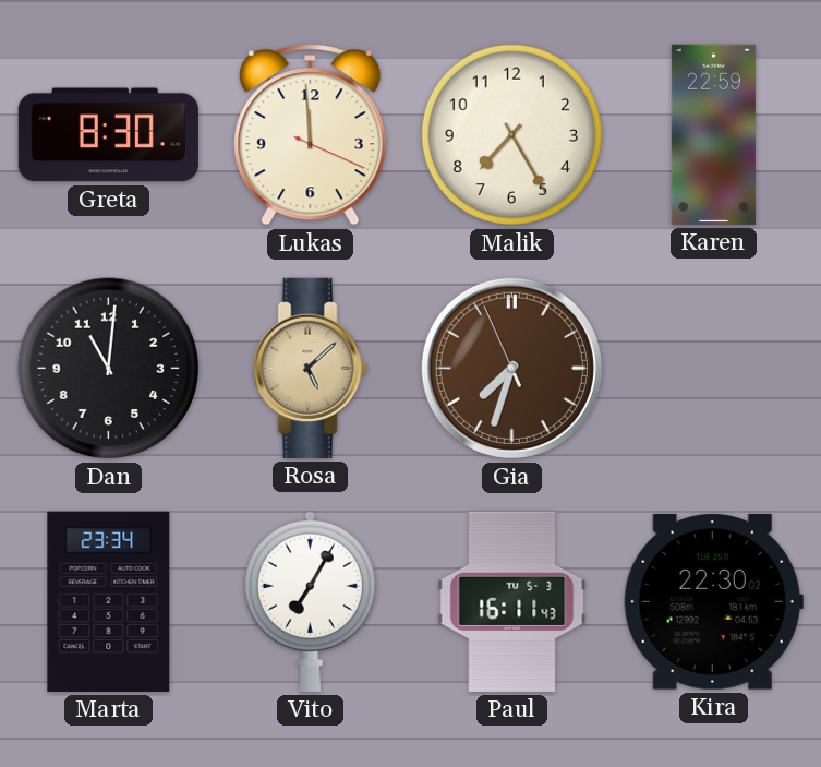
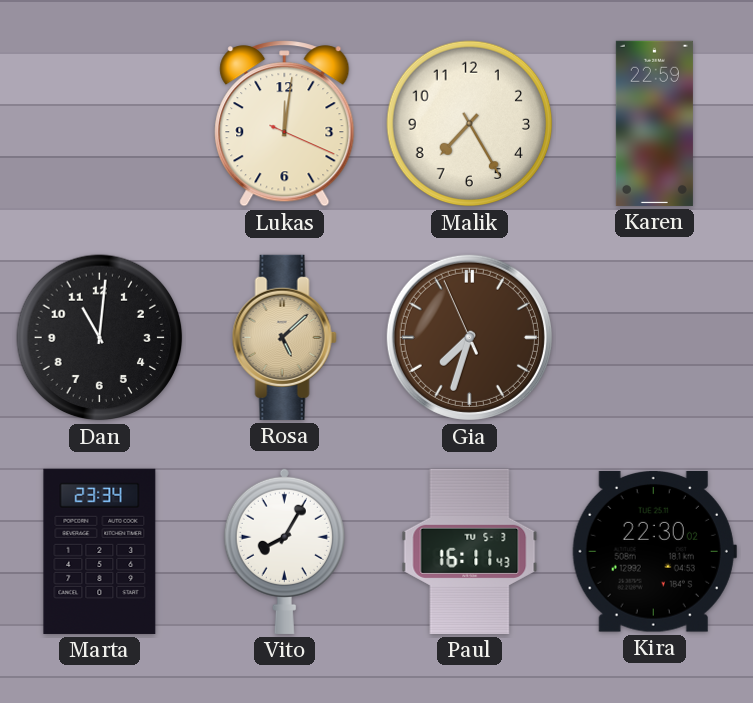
Greta: 8:30 -> none (108, 135)
Lukas: 11:59 -> 12:01 (285, 124)
Vito: 7:05 -> 8:05 (284, 551)
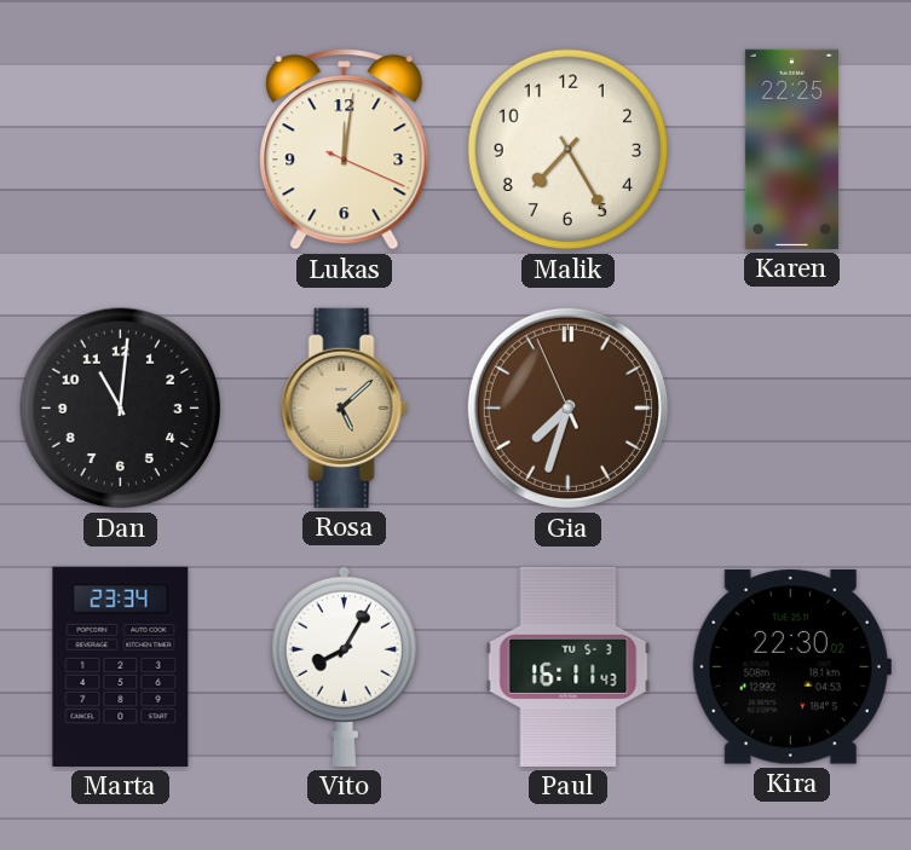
Karen: 22:59 -> 22:25 (791, 149)
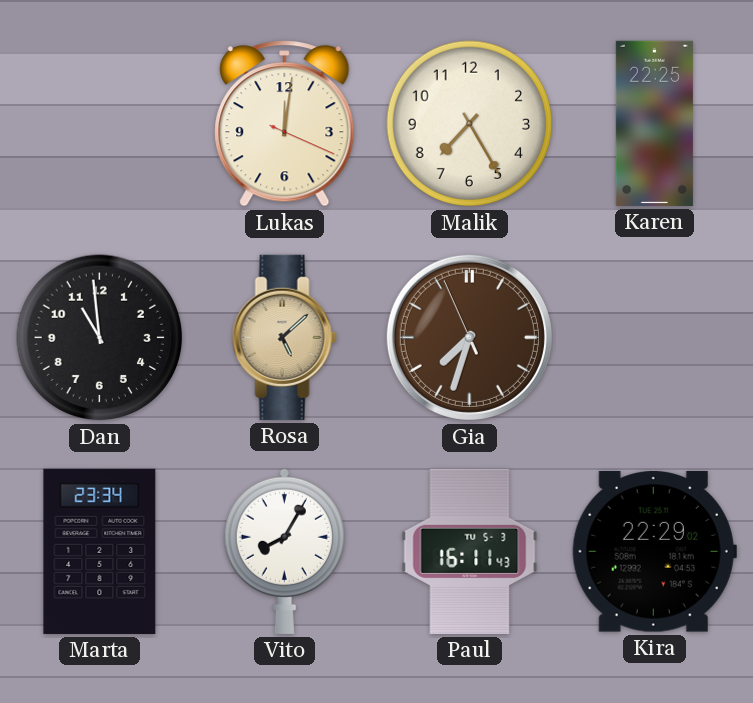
Dan: 11:01 -> 10:59 (100, 338)
Kira: 22:30 -> 22:29 (654, 552)
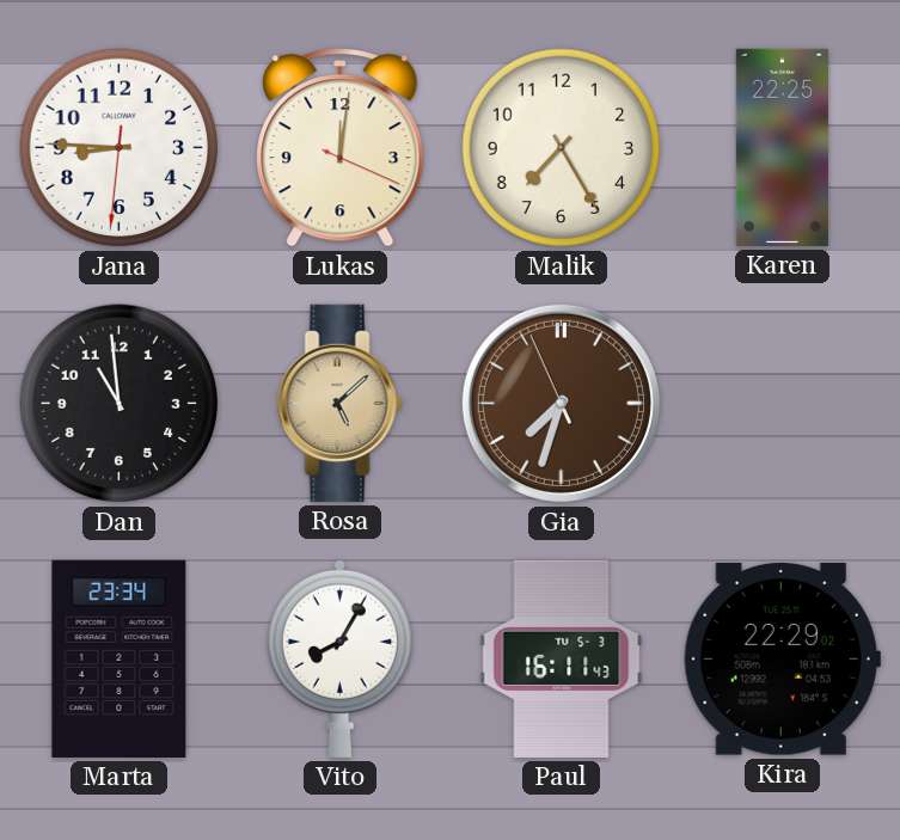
Jana: none -> 8:45 (120, 148)
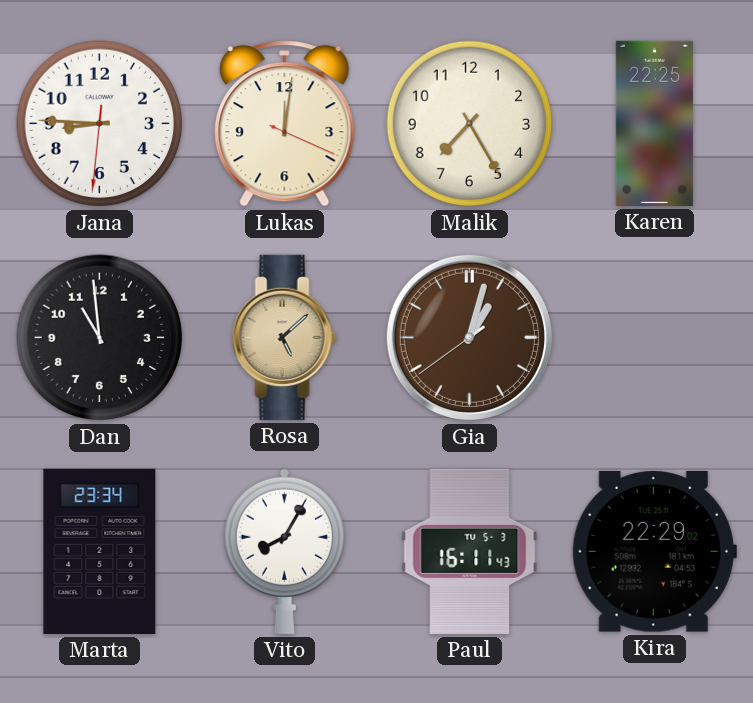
Gia: 7:32 -> 1:02 (469, 337)
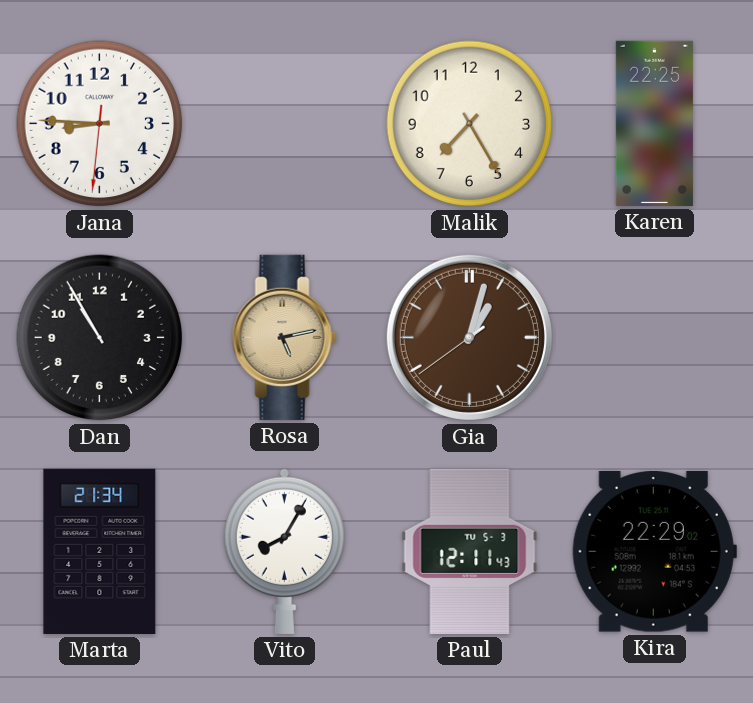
Lukas: 12:01 -> none (285, 124)
Dan: 10:59 -> 10:55 (100, 338)
Rosa: 5:08 -> 5:13 (284, 337)
Marta: 23:34 -> 21:34 (100, 551)
Paul: 16:11 -> 12:11 (470, 551)
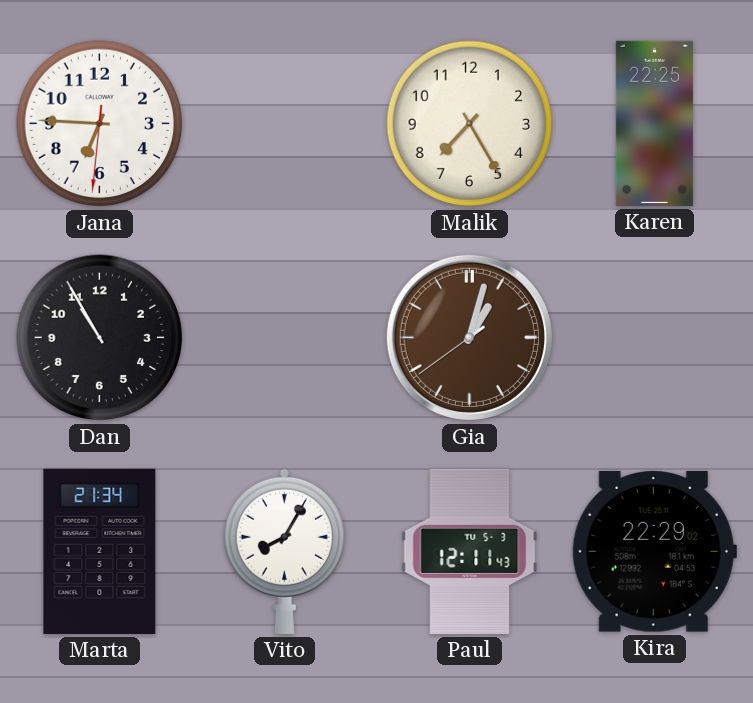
Jana: 8:45 -> 6:45 (100, 124)
Rosa: 5:13 -> none (284, 337)
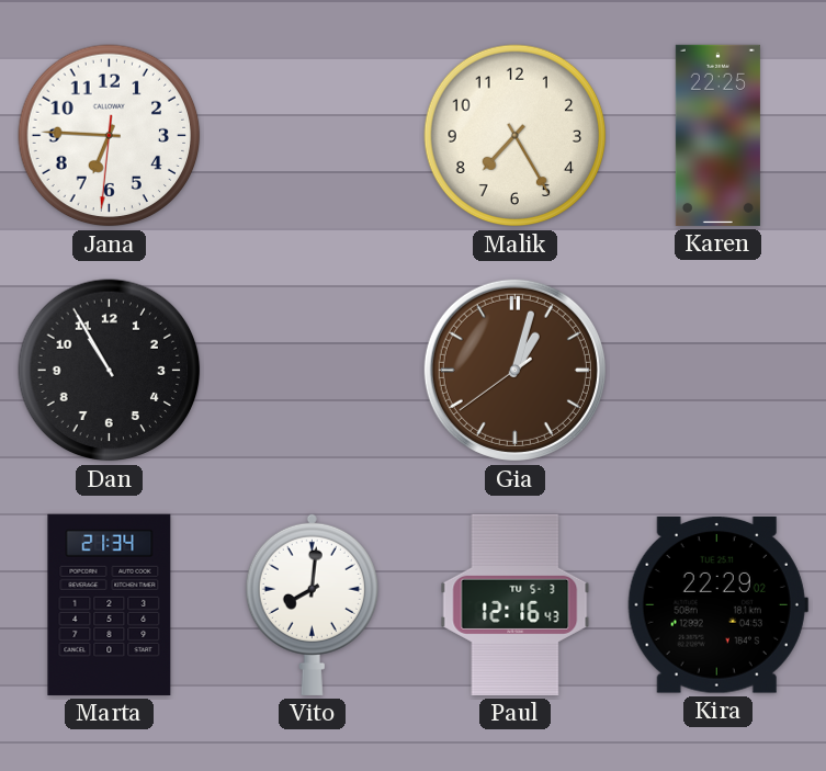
Vito: 8:05 -> 8:01 (312, 604)
Paul: 12:11 -> 12:16 (516, 604)
